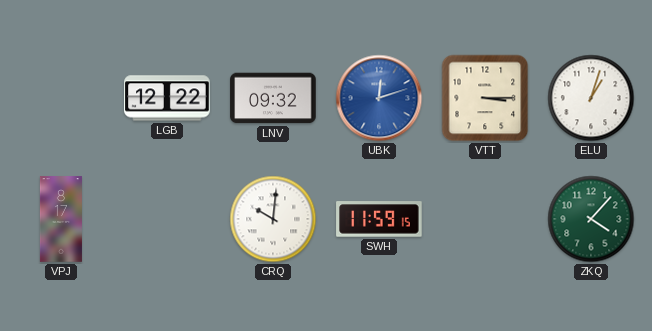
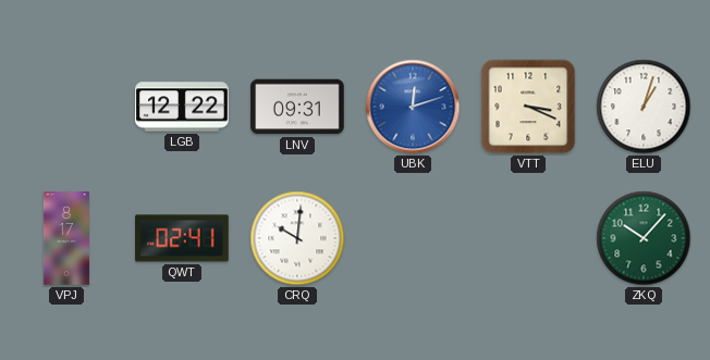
LNV: 09:32 -> 09:31 (297, 107)
VTT: 3:15 -> 3:19 (528, 107)
QWT: none -> 02:41 (182, 238)
SWH: 11:59 -> none (379, 219)
ZKQ: 4:07 -> 10:07 (644, 238)
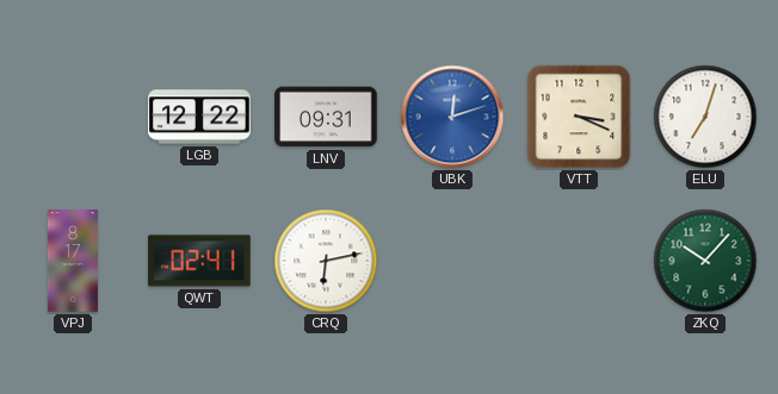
ELU: 1:03 -> 7:03 (705, 117)
CRQ: 10:01 -> 6:13 (326, 261)
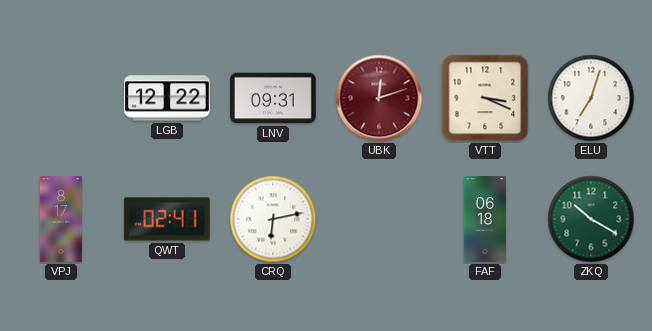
UBK dial: blue -> burgundy (379, 98)
FAF: none -> 06:18 (485, 219)
ZKQ: 10:07 -> 10:20 (591, 219)
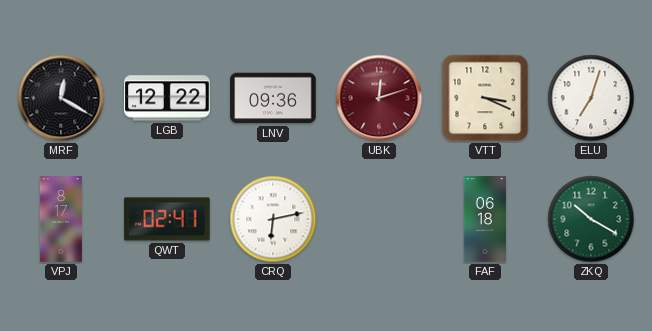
MRF: none -> 12:20 (61, 98)
LNV: 09:31 -> 09:36 (273, 98)
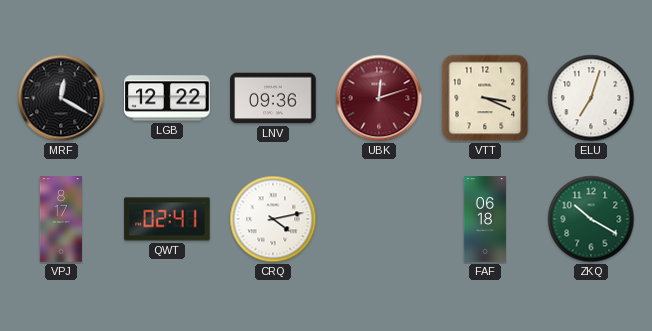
CRQ: 6:13 -> 4:13 (273, 219)
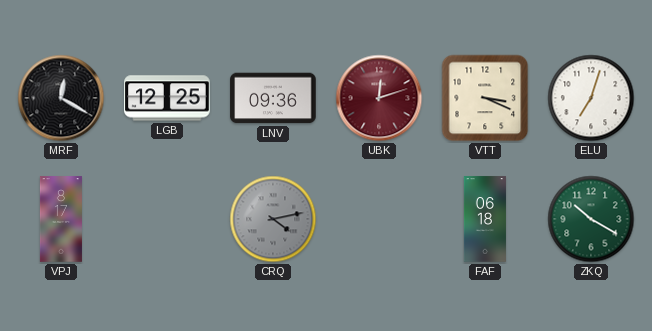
LGB: 12:22 -> 12:25 (167, 98)
QWT: 02:41 -> none (167, 219)
CRQ dial: white -> grey (273, 219)
